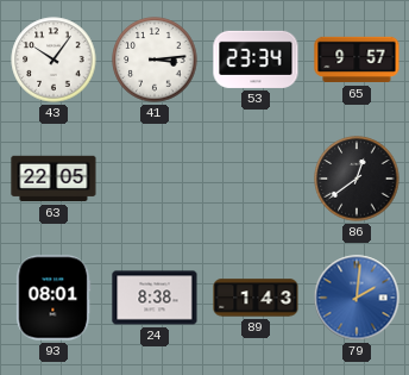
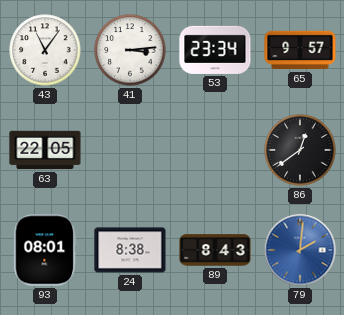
43: 10:06 -> 11:06 (45, 50)
89: 1:43 -> 8:43 (215, 250)
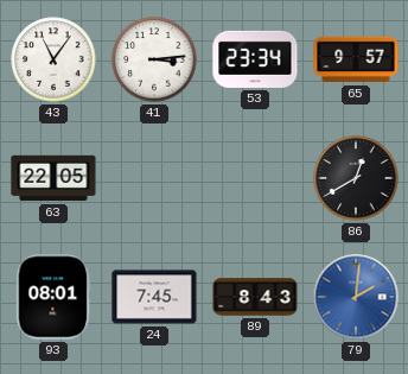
86: 12:39 -> 12:40 (356, 178)
24: 8:38 -> 7:45 (154, 297)
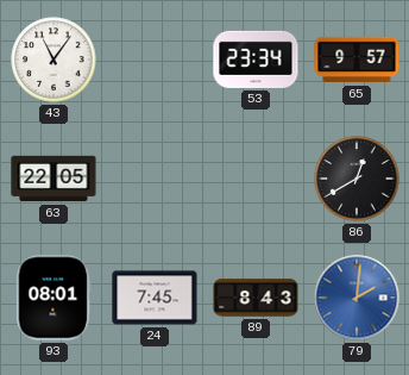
41: 3:14 -> none (154, 59)
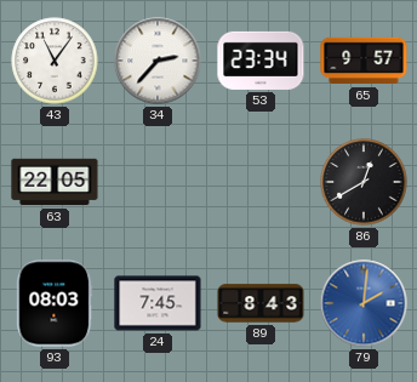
34: none -> 2:37 (158, 61)
93: 08:01 -> 08:03 (55, 303)
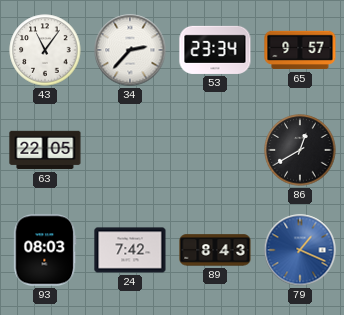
24: 7:45 -> 7:42 (130, 250)
79: 2:01 -> 1:19 (300, 250)
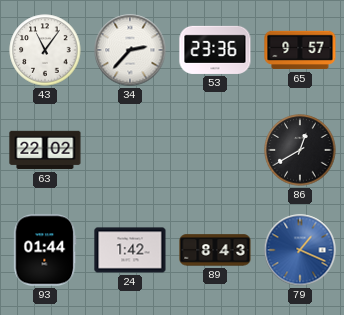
53: 23:34 -> 23:36 (215, 50)
63: 22:05 -> 22:02 (45, 150)
93: 08:03 -> 01:44 (45, 250)
24: 7:42 -> 1:42 (130, 250)
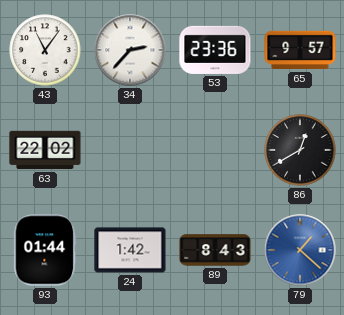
79: 1:19 -> 1:22 (300, 250)
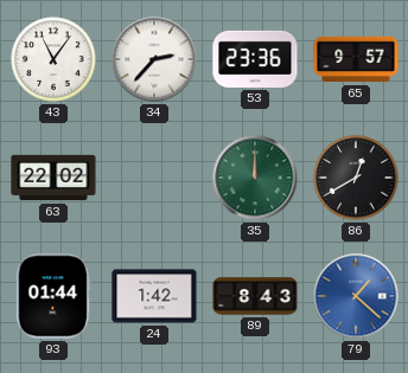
35: none -> 12:00 (255, 178)
